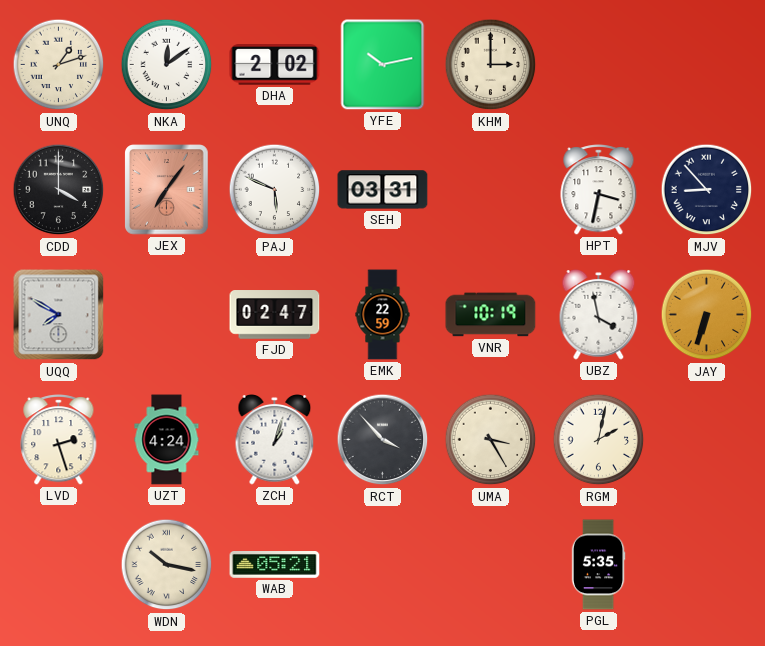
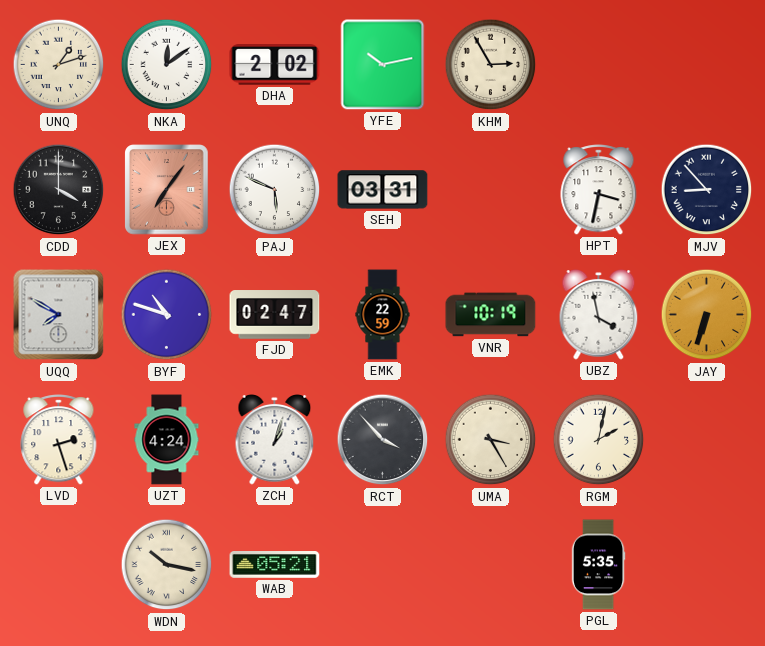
KHM: 3:00 -> 2:55 (491, 65)
BYF: none -> 10:48 (167, 315)
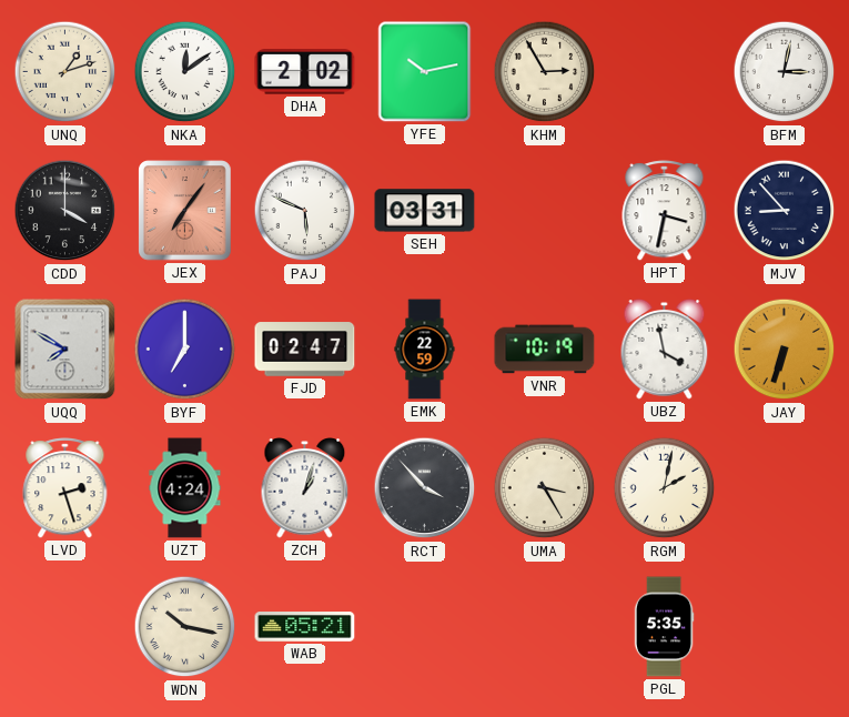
BFM: none -> 3:02 (785, 72)
BYF: 10:48 -> 7:00 (185, 350)
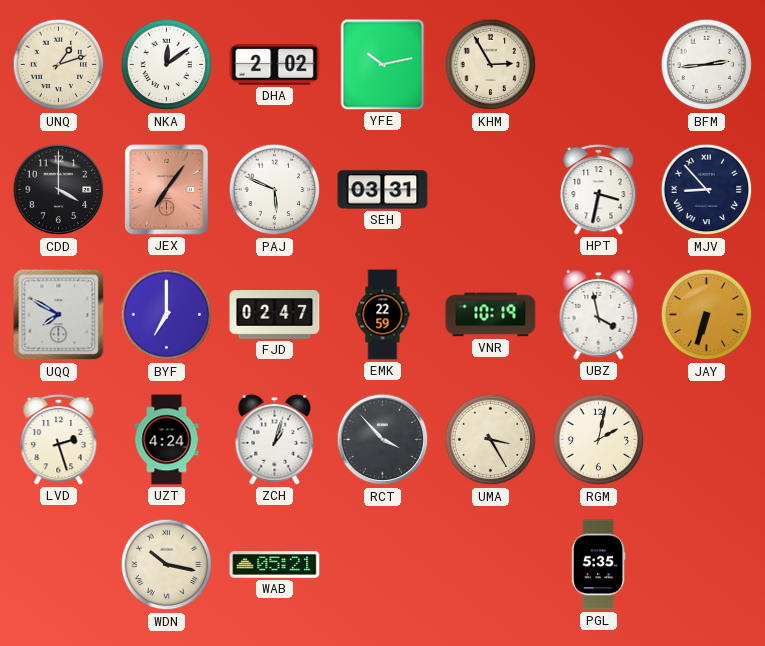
BFM: 3:02 -> 2:44 (707, 65)
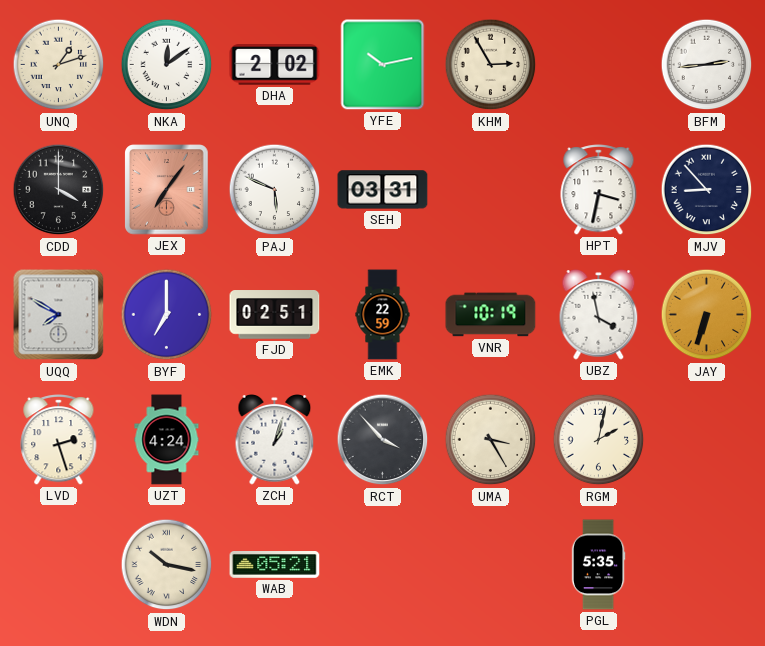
FJD: 02:47 -> 02:51 (275, 315)
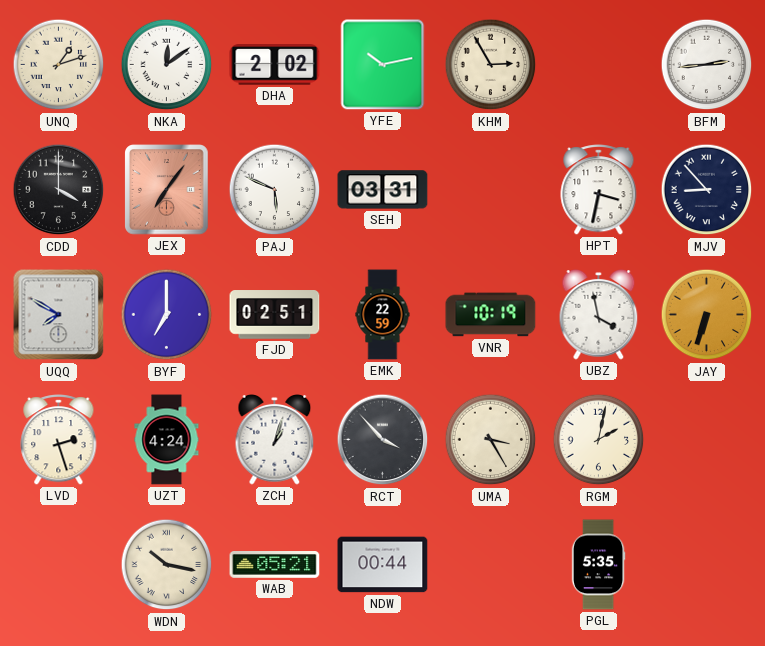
NDW: none -> 00:44 (383, 565)
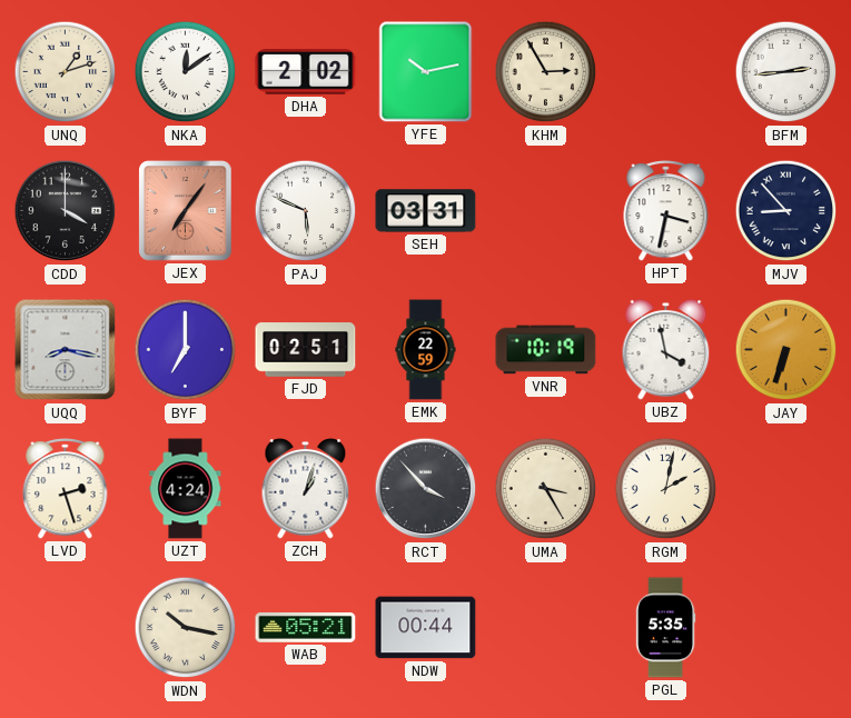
UQQ: 7:50 -> 8:17 (66, 350)
